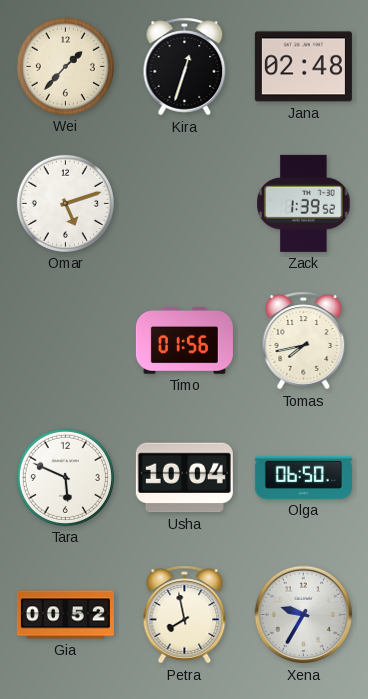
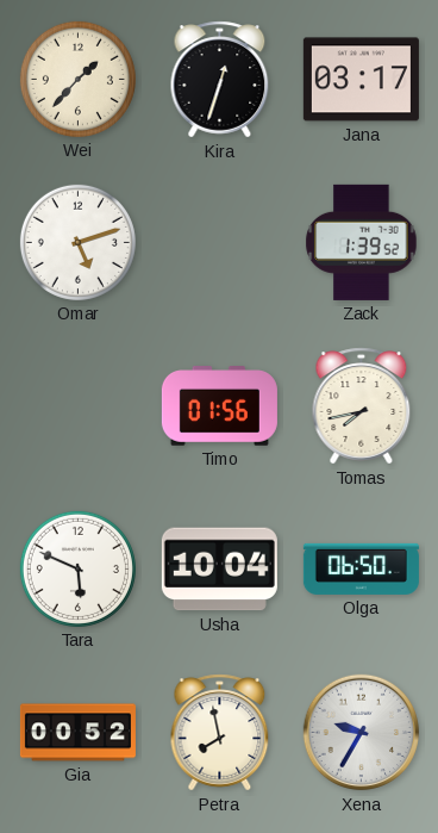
Jana: 02:48 -> 03:17 (361, 80)
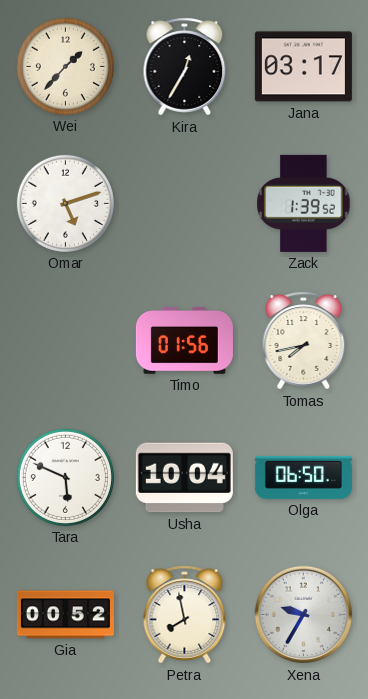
Kira: 12:33 -> 12:35 (185, 67)
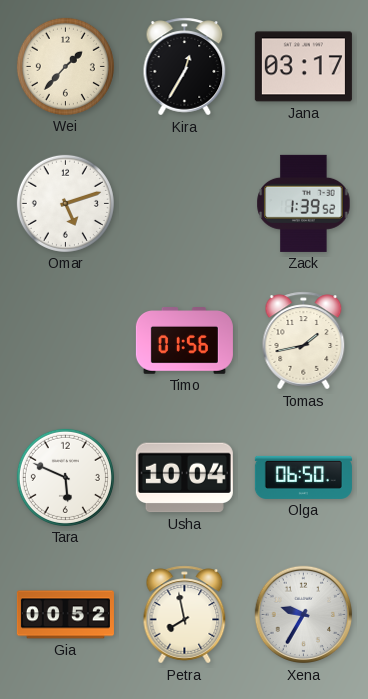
Tomas: 7:43 -> 1:43 (304, 341)
